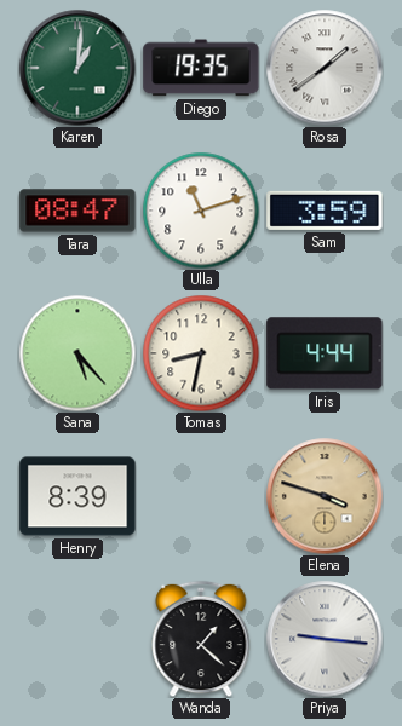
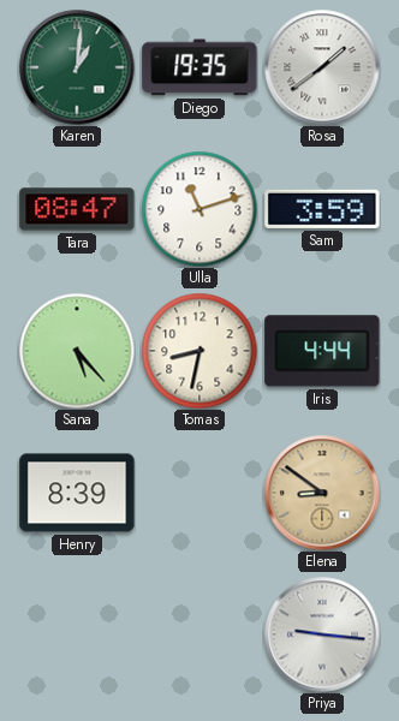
Elena: 3:48 -> 8:51 (322, 493)
Wanda: 1:22 -> none (201, 639)
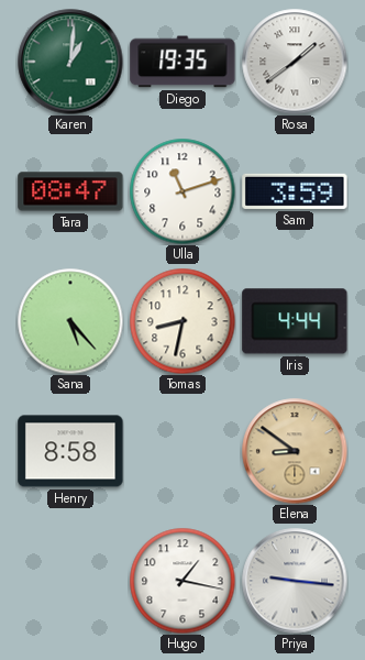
Henry: 8:39 -> 8:58 (70, 451)
Hugo: none -> 1:17 (182, 581)
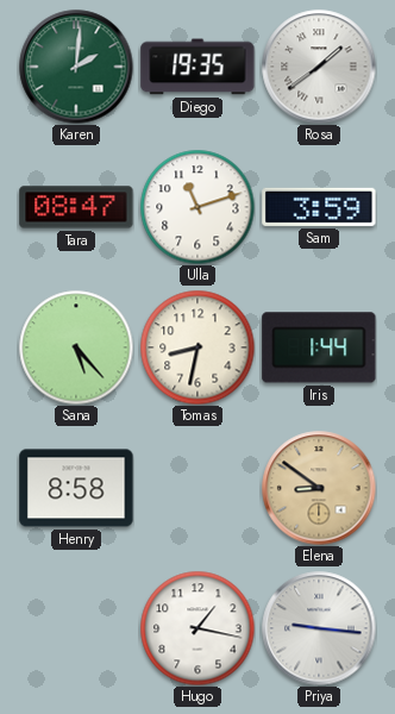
Karen: 1:01 -> 2:01 (76, 67)
Iris: 4:44 -> 1:44 (319, 347)
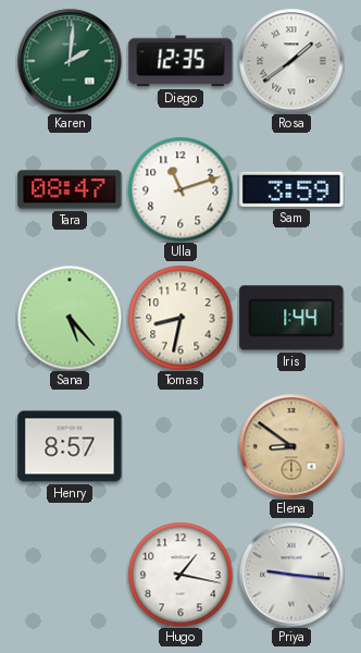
Diego: 19:35 -> 12:35 (180, 61)
Henry: 8:58 -> 8:57 (70, 446)
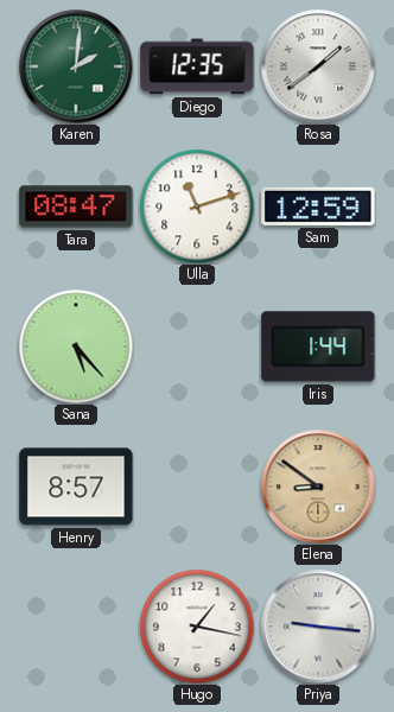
Sam: 3:59 -> 12:59 (318, 206)
Tomas: 8:32 -> none (180, 318)
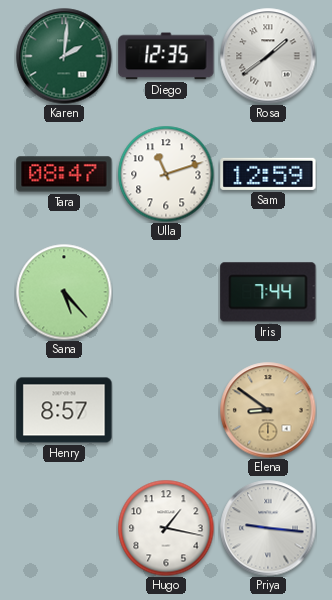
Iris: 1:44 -> 7:44 (268, 292)
